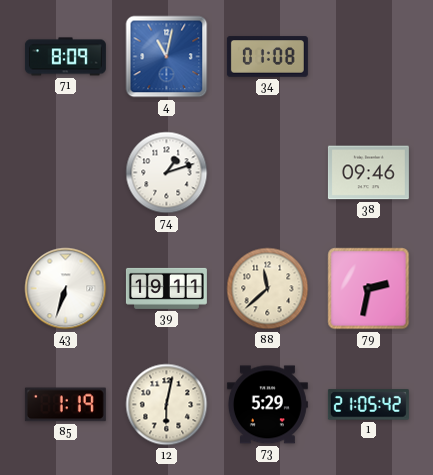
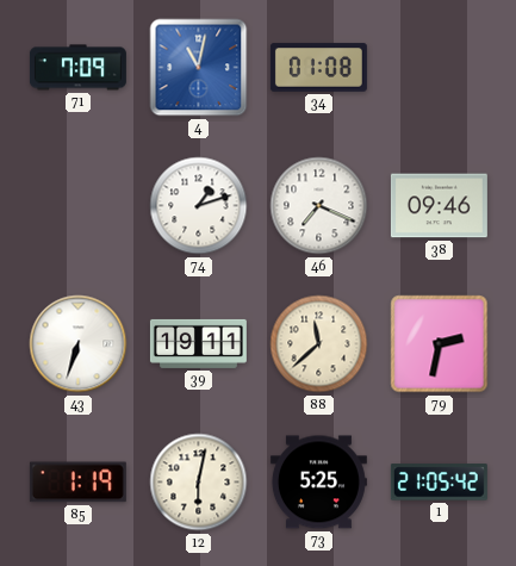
71: 8:09 -> 7:09 (77, 68)
46: none -> 7:19 (319, 206)
73: 5:29 -> 5:25 (318, 483)
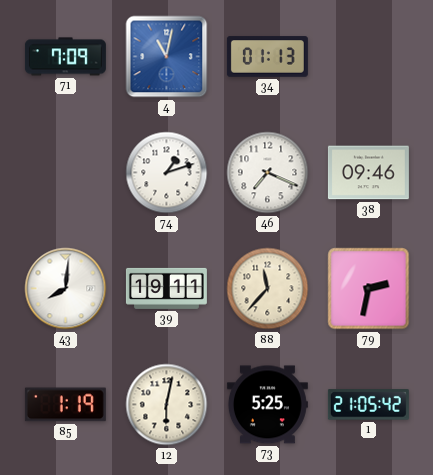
34: 01:08 -> 01:13 (267, 57)
43: 6:33 -> 8:01 (66, 289)
88: 11:38 -> 11:37 (268, 289)
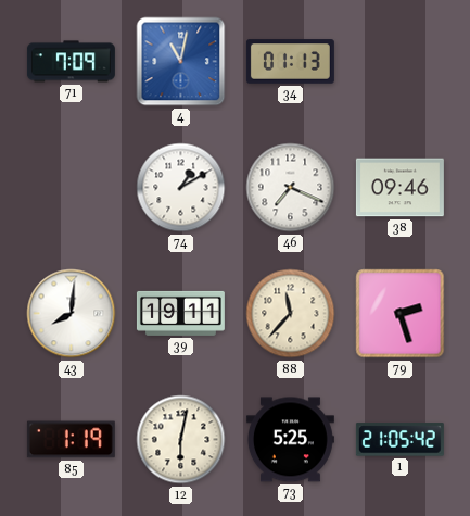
74: 1:12 -> 1:10 (181, 188)
79: 2:32 -> 2:27 (401, 314)
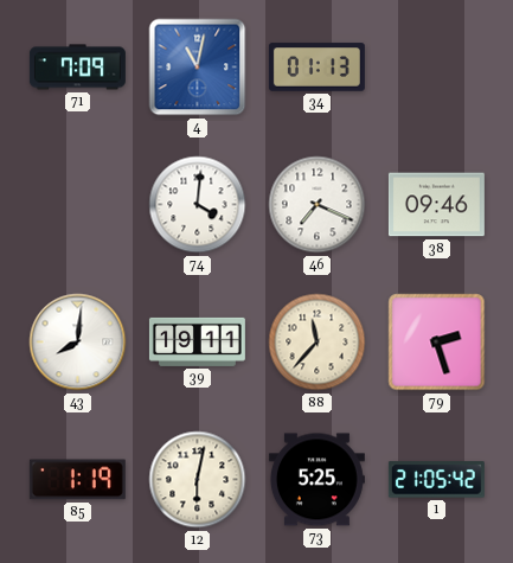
74: 1:10 -> 4:01 (198, 205)
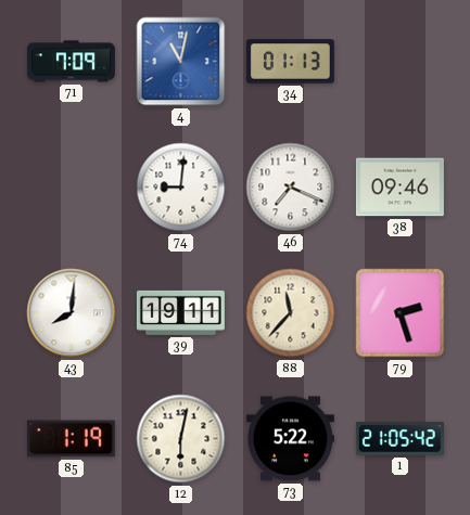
74: 4:01 -> 9:01 (181, 188)
73: 5:25 -> 5:22 (290, 439)
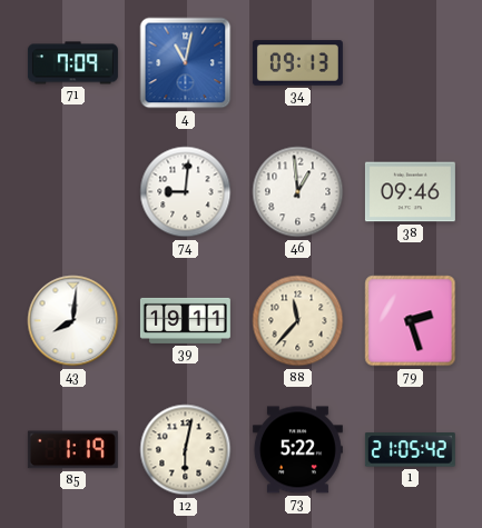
34: 01:13 -> 09:13 (297, 63)
46: 7:19 -> 12:59 (298, 192)
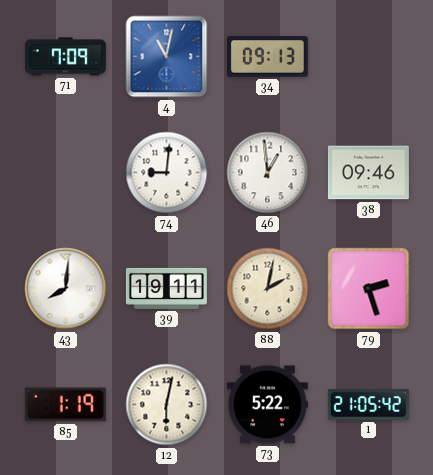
88: 11:37 -> 2:02 (268, 289)
